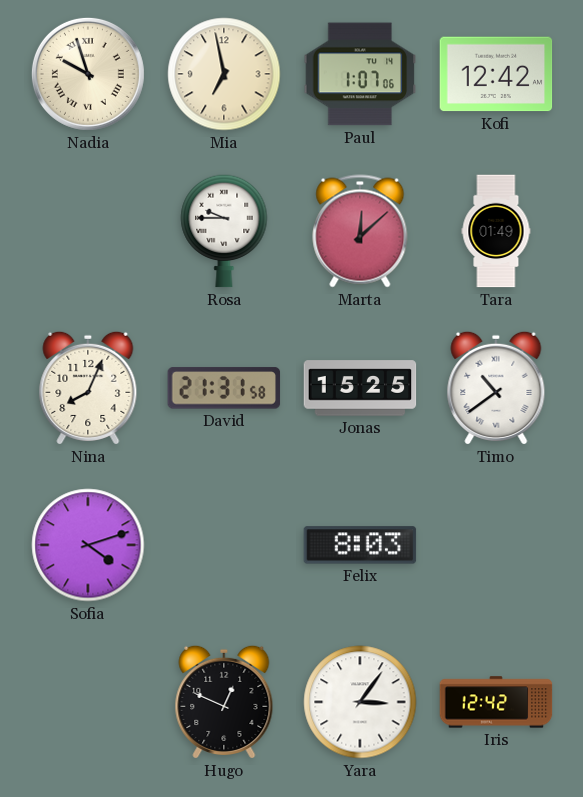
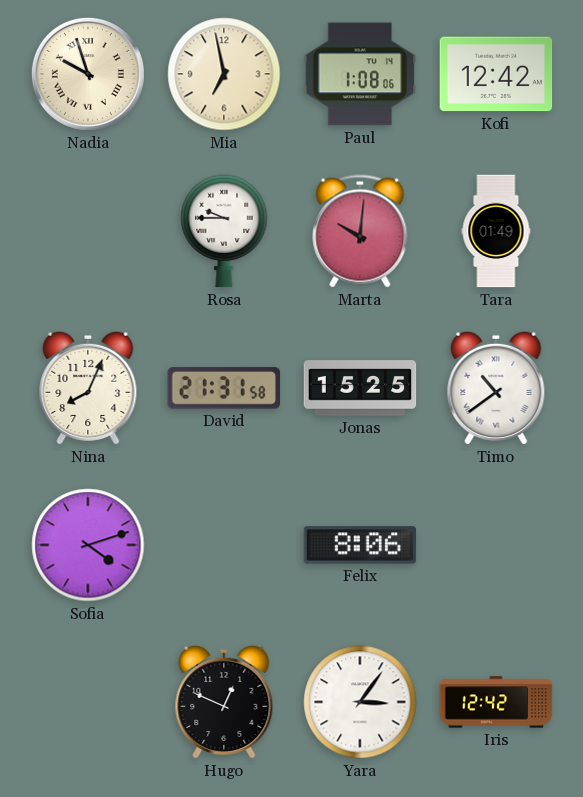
Paul: 1:07 -> 1:08 (360, 74)
Marta: 12:08 -> 10:01 (360, 231)
Felix: 8:03 -> 8:06 (360, 545)
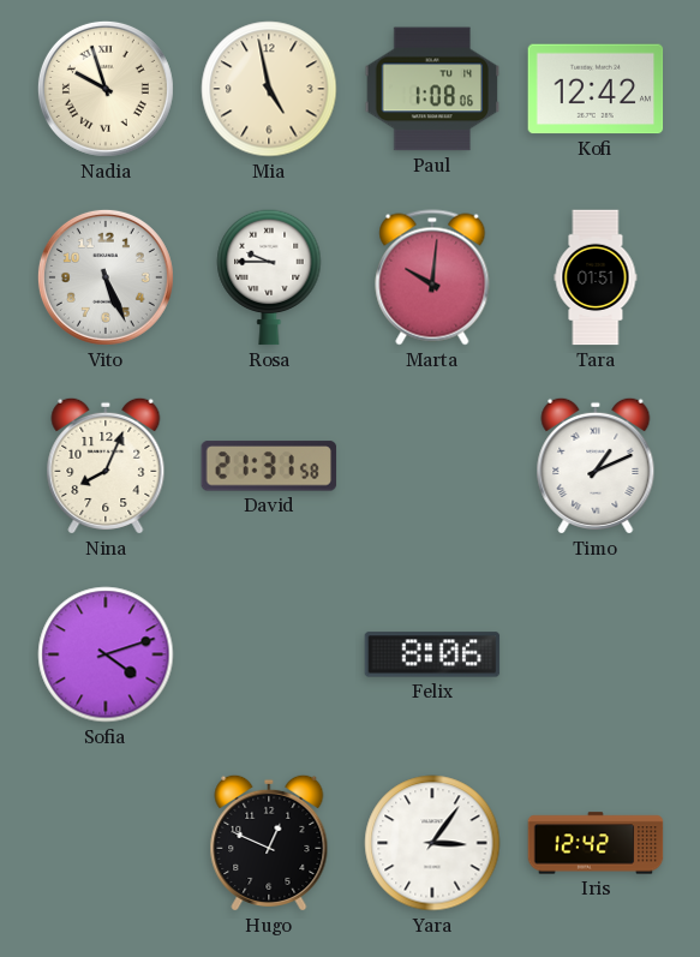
Mia: 6:58 -> 4:58 (269, 89)
Vito: none -> 5:26 (106, 277)
Tara: 01:49 -> 01:51 (596, 277)
Jonas: 15:25 -> none (360, 388)
Timo: 10:39 -> 1:11 (596, 466)
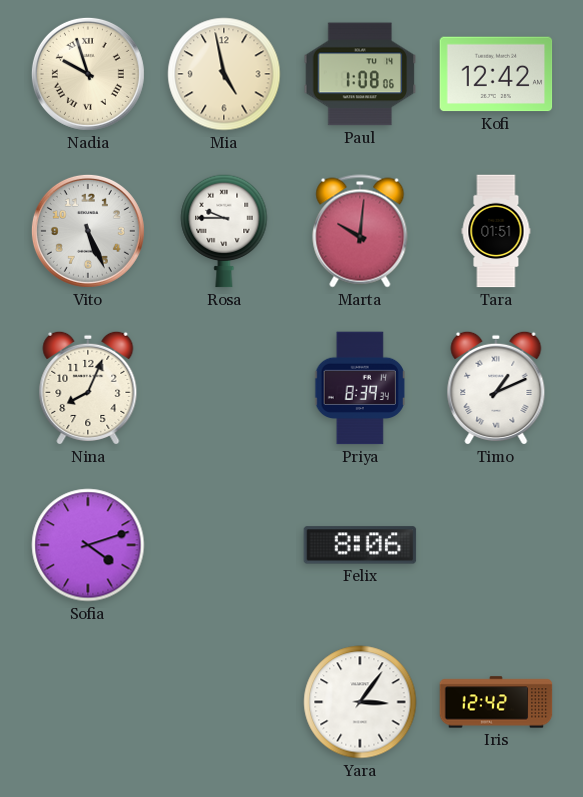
David: 21:31 -> none (269, 466)
Priya: none -> 8:39 (360, 388)
Hugo: 12:49 -> none (269, 843)
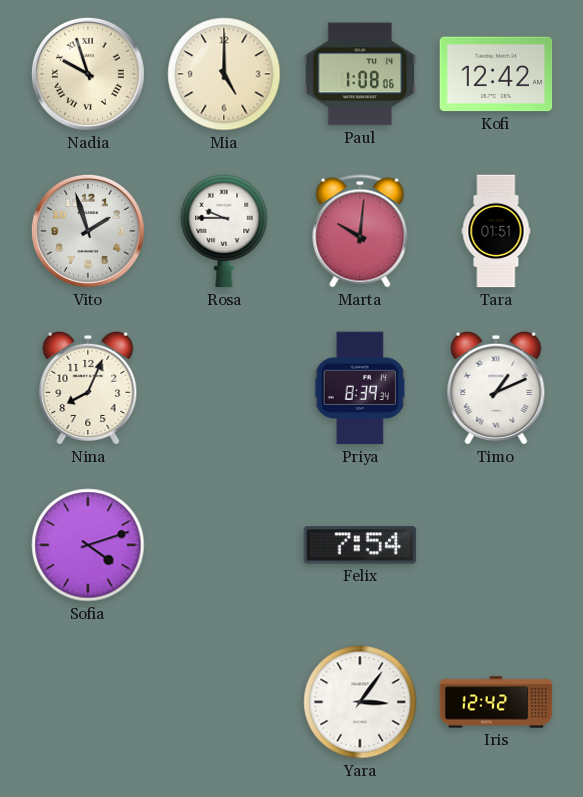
Mia: 4:58 -> 5:00 (224, 74)
Vito: 5:26 -> 1:57 (88, 231)
Felix: 8:06 -> 7:54 (360, 545)
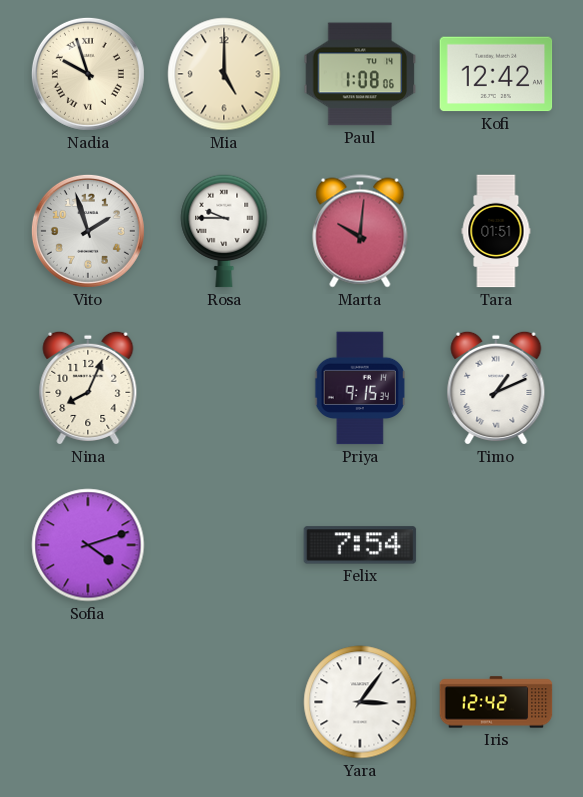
Priya: 8:39 -> 9:15 (360, 388)
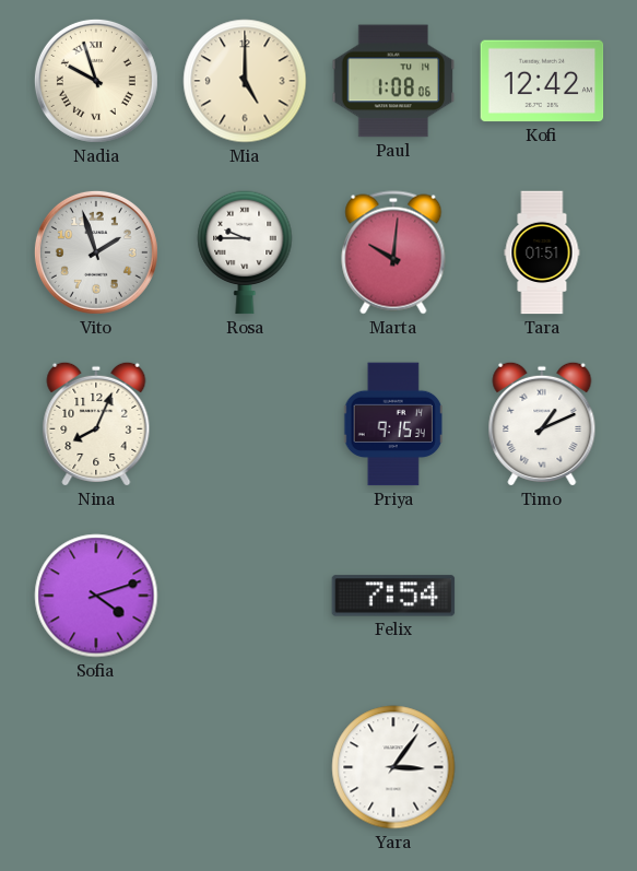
Iris: 12:42 -> none (496, 702)
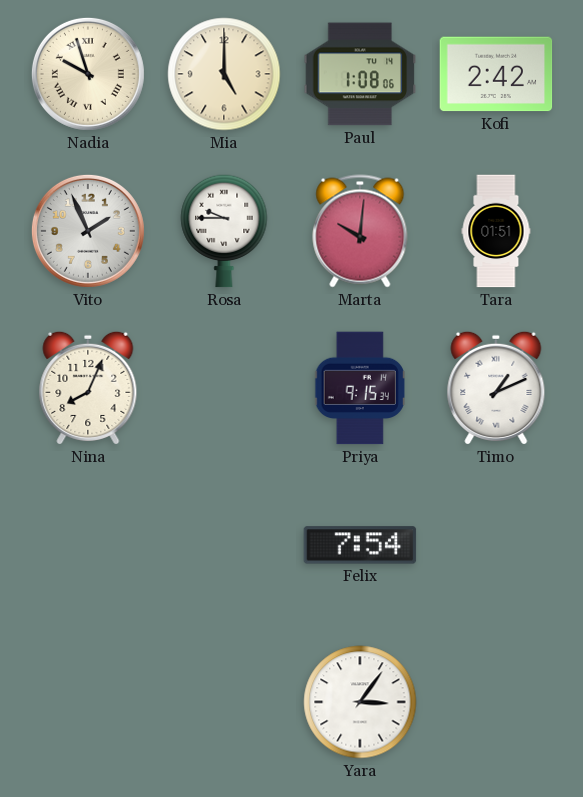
Kofi: 12:42 -> 2:42 (496, 74)
Vito: 1:57 -> 1:56 (88, 231)
Sofia: 4:12 -> none (96, 596)
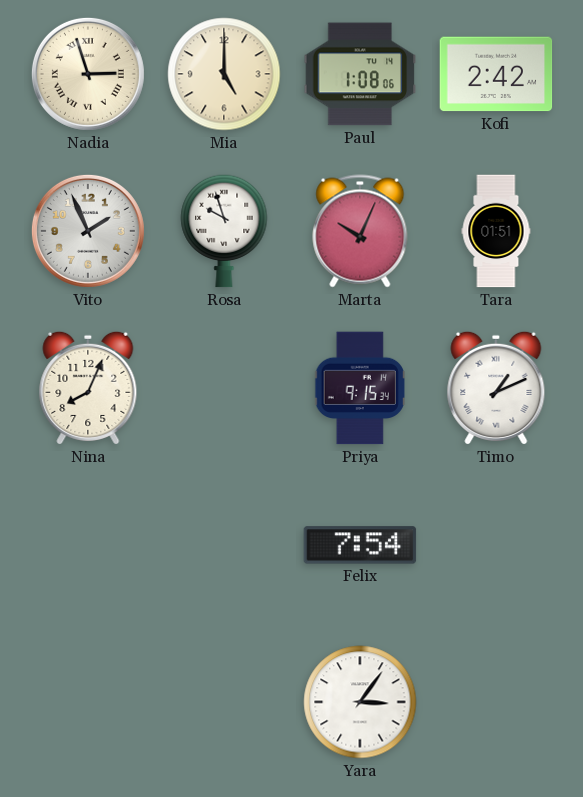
Nadia: 9:57 -> 2:57 (88, 74)
Rosa: 9:45 -> 9:57 (224, 231)
Marta: 10:01 -> 10:04 (360, 231)
